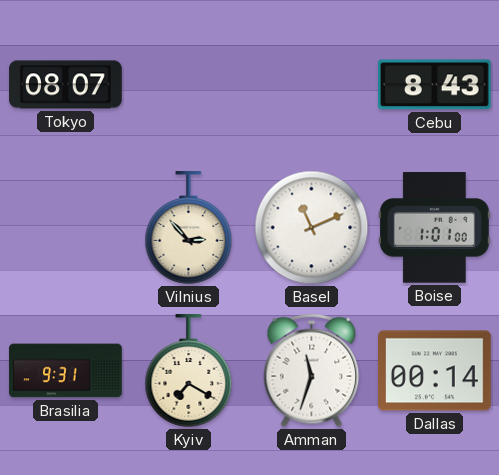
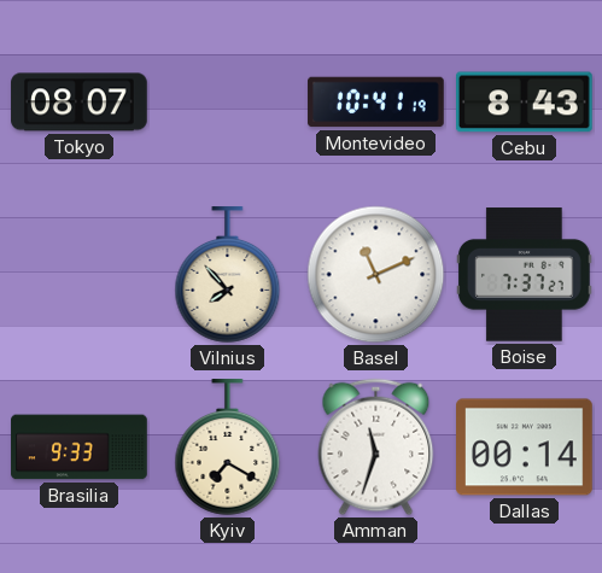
Montevideo: none -> 10:41 (376, 103)
Vilnius: 2:53 -> 7:53 (228, 275)
Boise: 1:01 -> 7:37 (525, 275)
Brasilia: 9:31 -> 9:33 (80, 448)
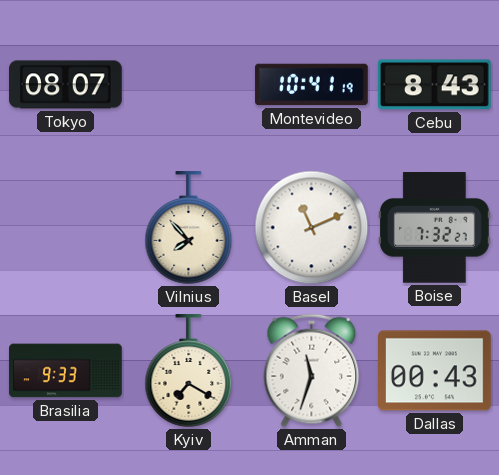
Boise: 7:37 -> 7:32 (435, 228)
Dallas: 00:14 -> 00:43 (435, 371)
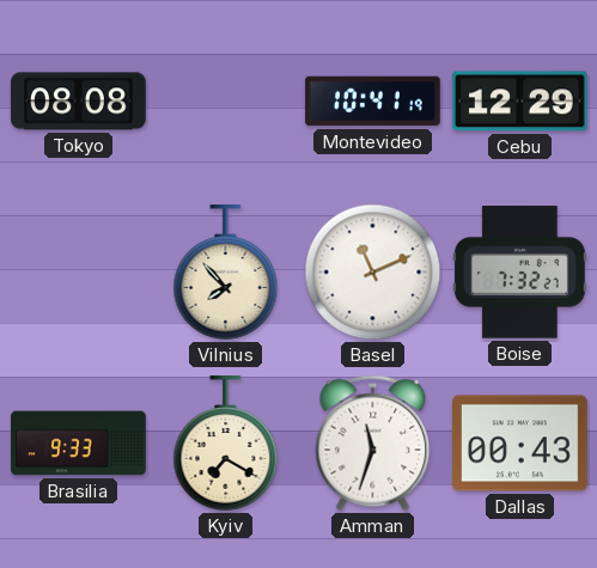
Tokyo: 08:07 -> 08:08 (79, 102)
Cebu: 8:43 -> 12:29 (520, 102)
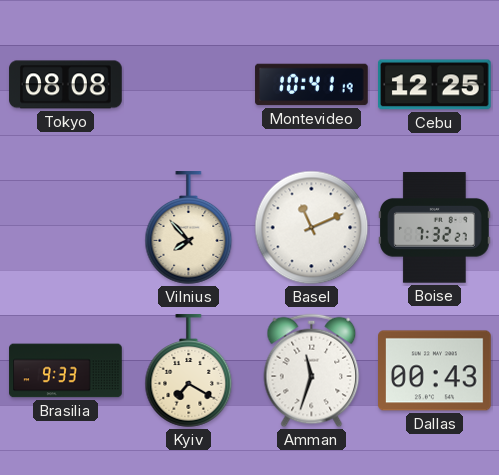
Cebu: 12:29 -> 12:25 (435, 85)
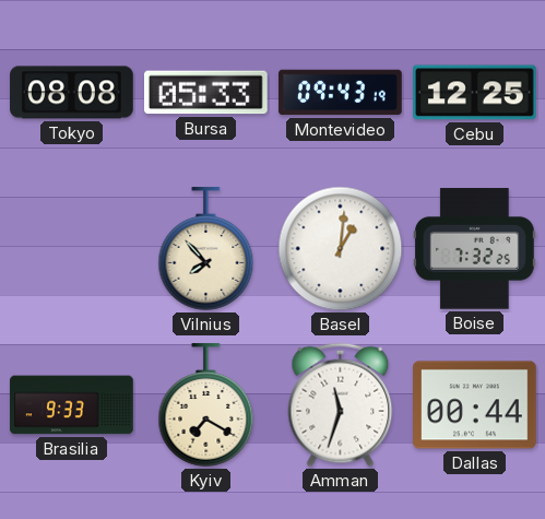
Bursa: none -> 05:33 (205, 93)
Montevideo: 10:41 -> 09:43 (341, 93)
Basel: 11:11 -> 1:01 (341, 249)
Boise: 7:32:27 -> 7:32:25 (475, 249)
Dallas: 00:43 -> 00:44 (475, 405)
